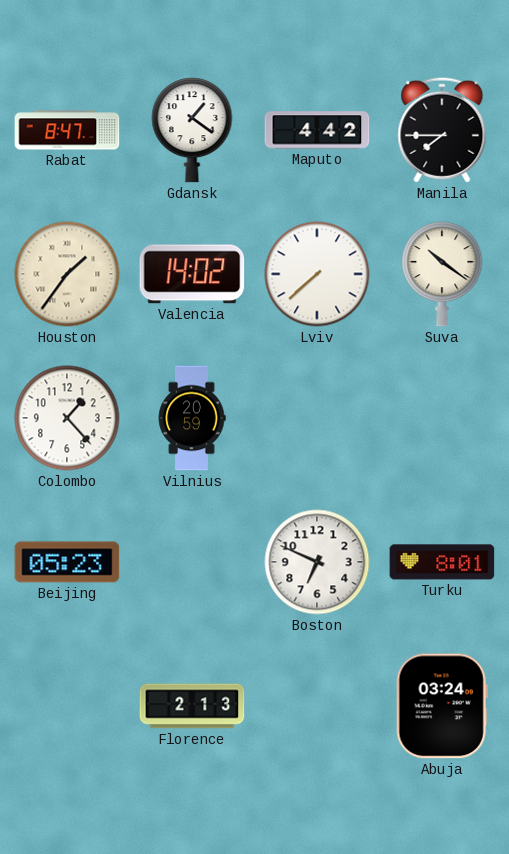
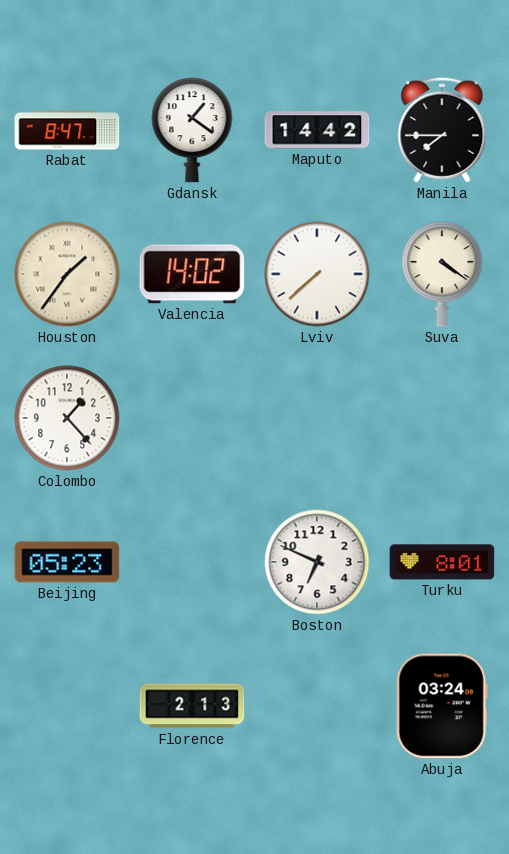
Maputo: 4:42 -> 14:42 (317, 130)
Suva: 10:21 -> 4:21 (442, 274)
Vilnius: 20:59 -> none (192, 418)
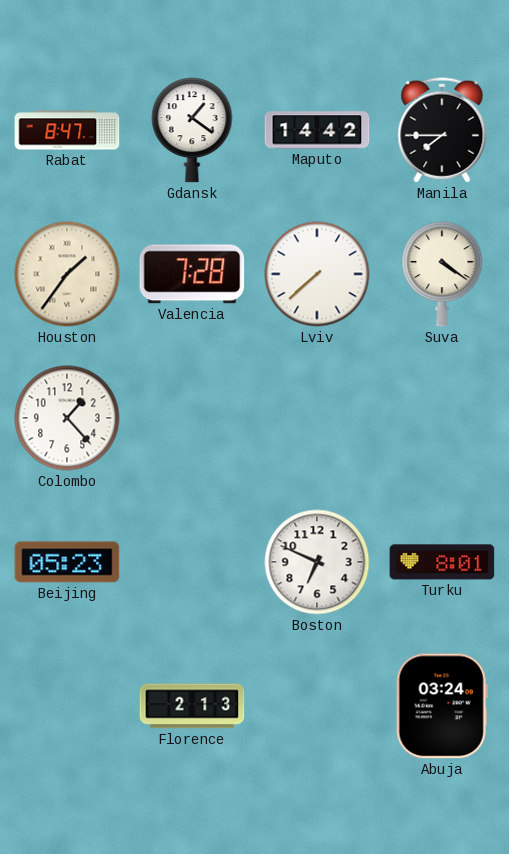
Valencia: 14:02 -> 7:28 (192, 274)
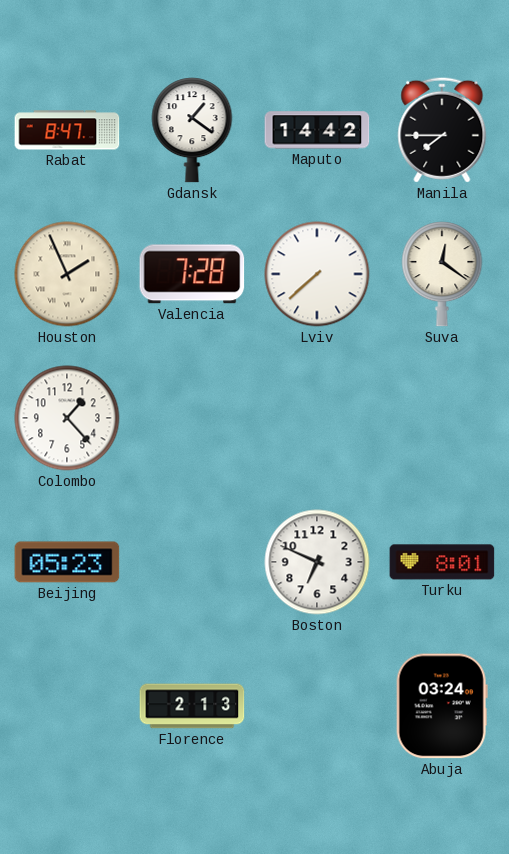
Houston: 1:36 -> 1:56 (67, 274)
Suva: 4:21 -> 12:21 (442, 274)
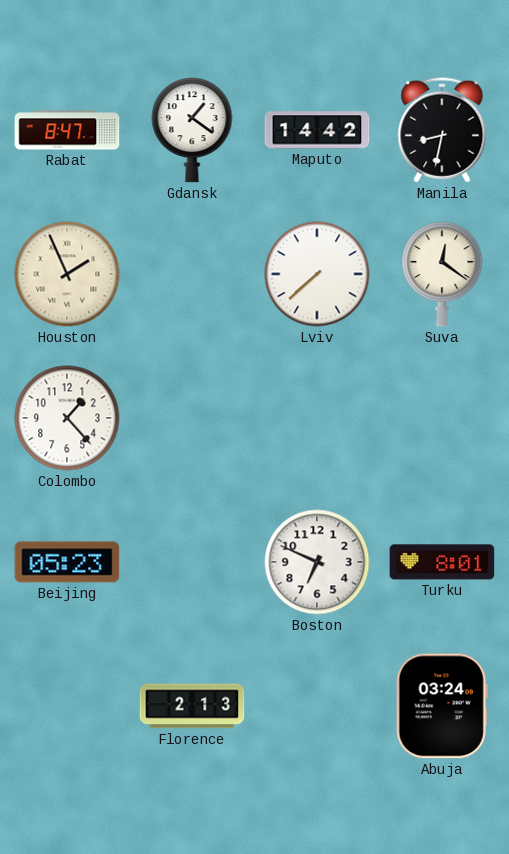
Manila: 7:45 -> 8:32 (442, 130)
Valencia: 7:28 -> none (192, 274)
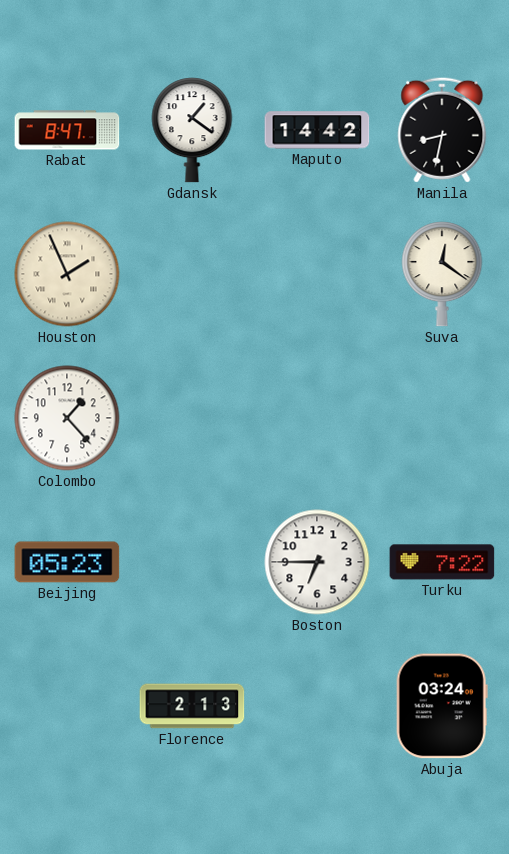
Lviv: 7:38 -> none (317, 274)
Boston: 6:49 -> 6:45 (317, 562)
Turku: 8:01 -> 7:22 (442, 562)
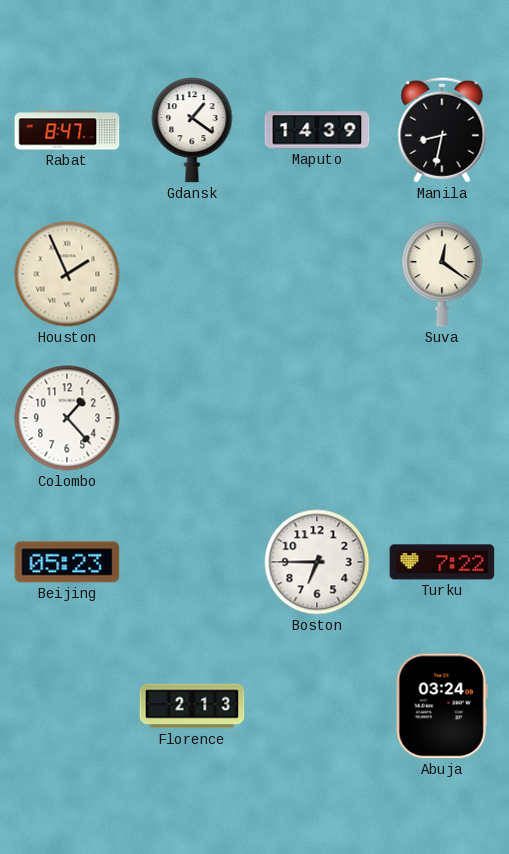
Maputo: 14:42 -> 14:39 (317, 130)
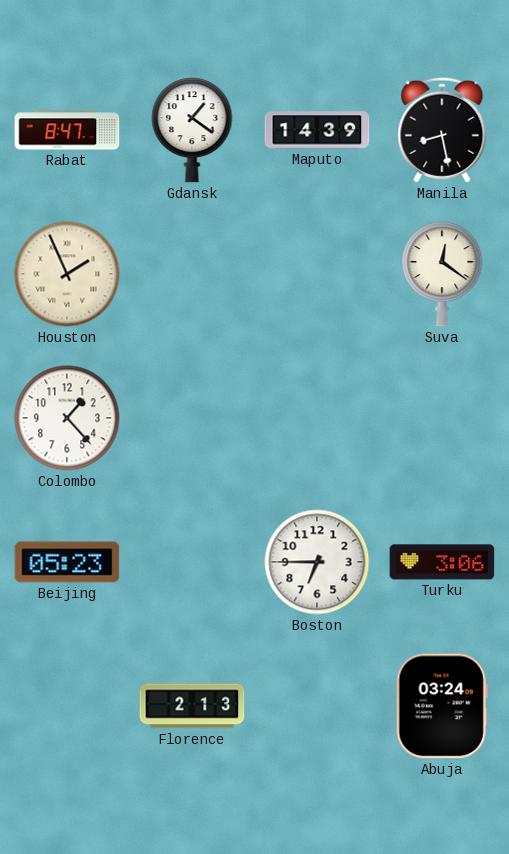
Manila: 8:32 -> 8:28 (442, 130)
Turku: 7:22 -> 3:06 (442, 562)
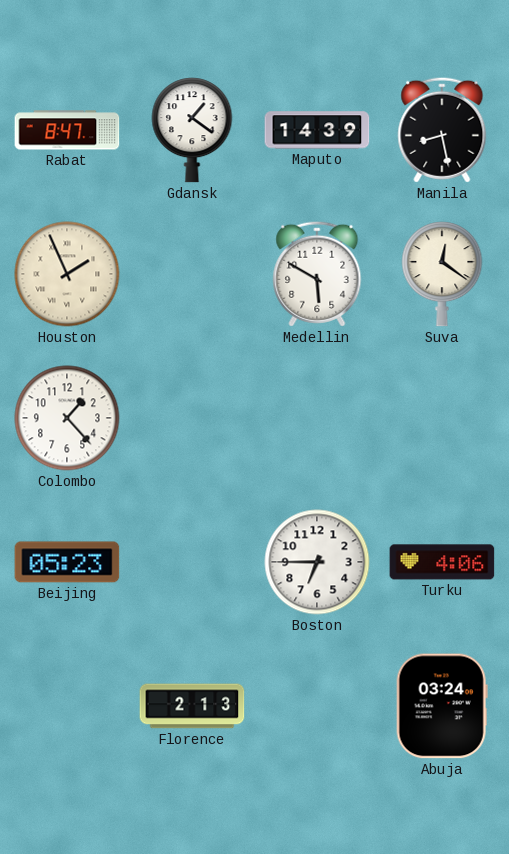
Medellin: none -> 5:50 (317, 274)
Turku: 3:06 -> 4:06 (442, 562)
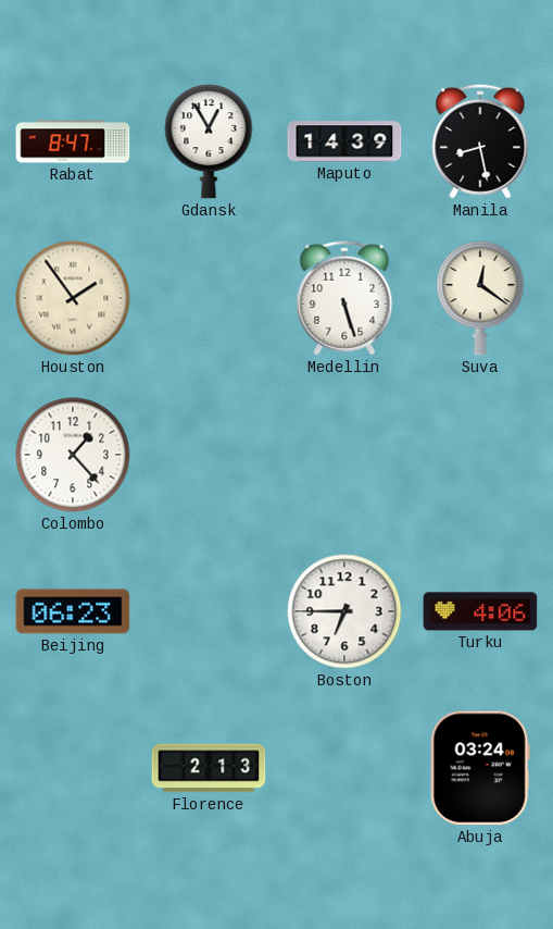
Gdansk: 1:21 -> 12:55 (209, 141)
Houston: 1:56 -> 1:54 (73, 298)
Medellin: 5:50 -> 5:27 (344, 298)
Beijing: 05:23 -> 06:23 (73, 611)
